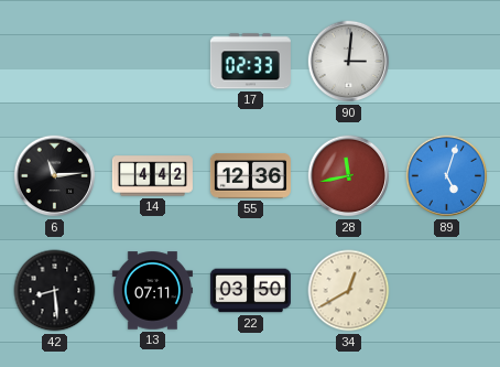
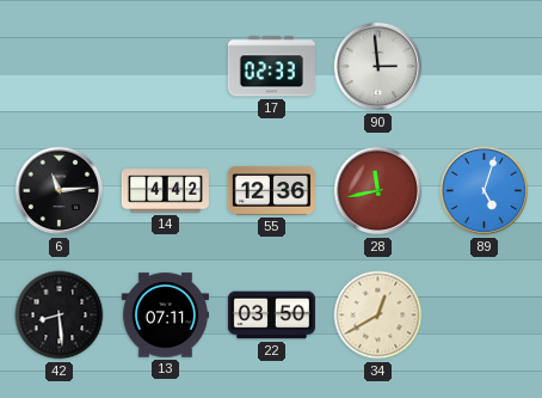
90: 3:01 -> 2:59 (378, 67)
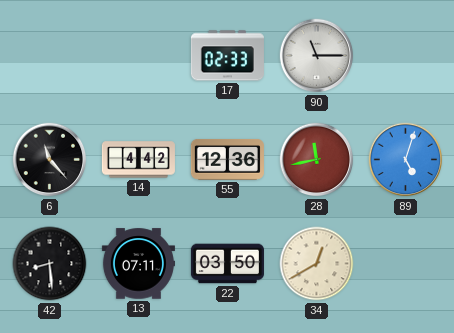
90: 2:59 -> 11:15 (317, 56)
6: 11:14 -> 11:23 (50, 160)
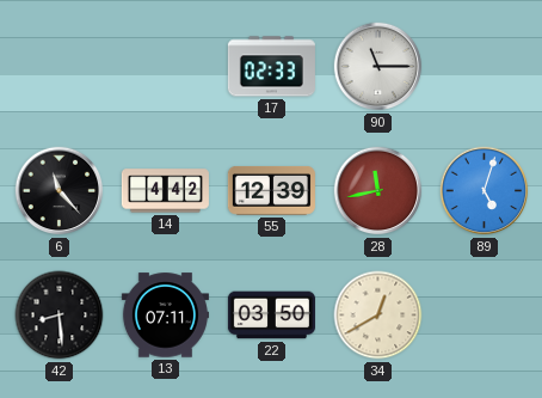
55: 12:36 -> 12:39 (271, 191)
